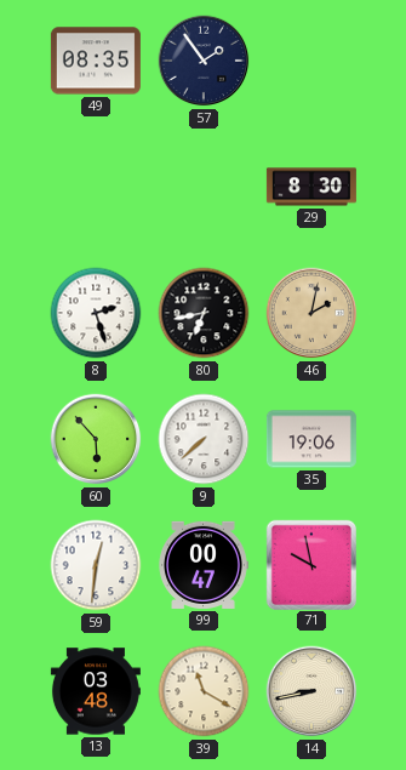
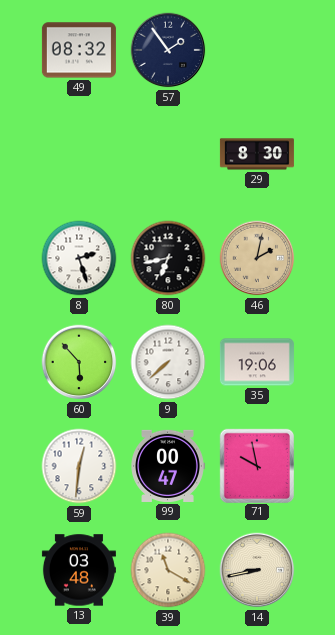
49: 08:35 -> 08:32 (79, 50)
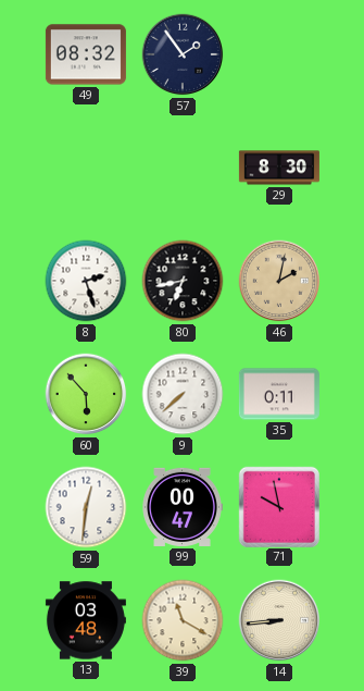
35: 19:06 -> 0:11 (279, 394)
14: 8:43 -> 8:44 (279, 620)
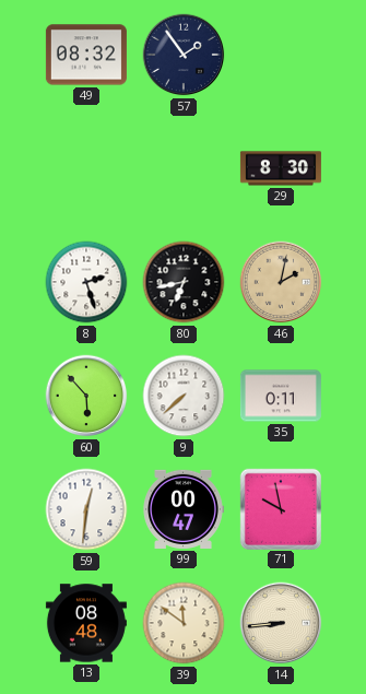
13: 03:48 -> 08:48 (86, 623)
39: 11:20 -> 11:51 (184, 623)
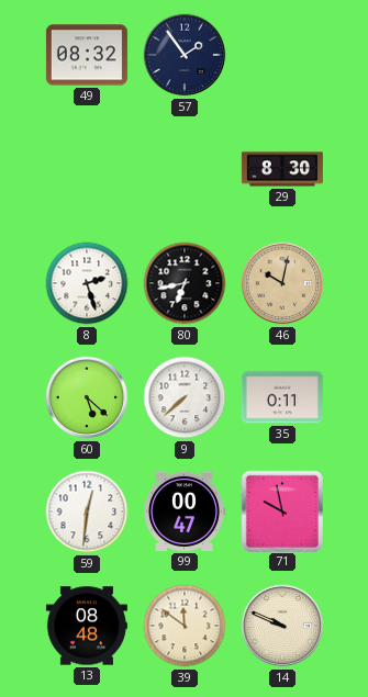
46: 2:02 -> 10:02 (282, 283)
60: 5:53 -> 5:22 (87, 397)
14: 8:44 -> 9:49 (282, 626)
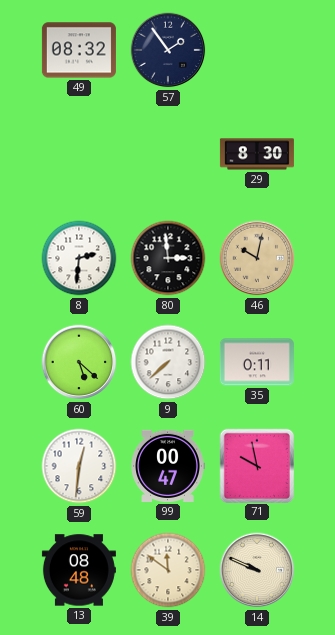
8: 2:27 -> 2:31 (79, 258)
80: 6:43 -> 2:59 (168, 258)
